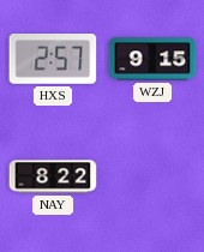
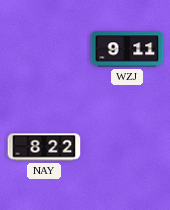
HXS: 2:57 -> none (53, 60)
WZJ: 9:15 -> 9:11 (127, 49)
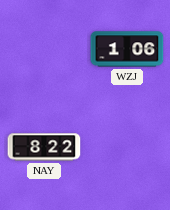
WZJ: 9:11 -> 1:06 (127, 49)
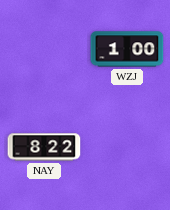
WZJ: 1:06 -> 1:00 (127, 49)
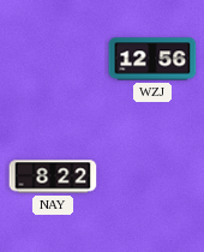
WZJ: 1:00 -> 12:56 (152, 59)
